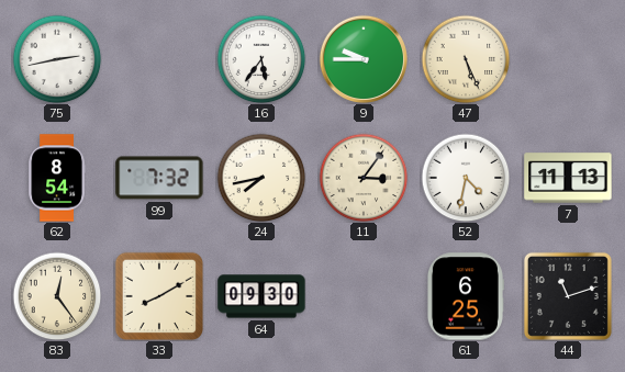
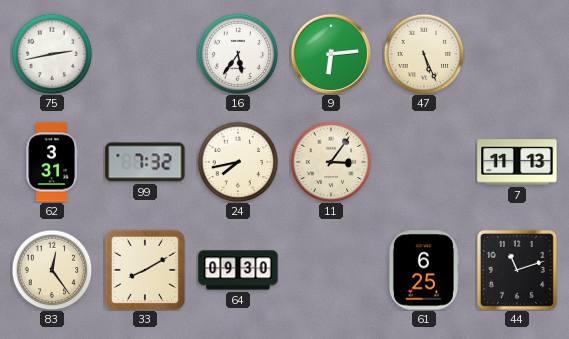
9: 9:45 -> 6:14 (330, 53)
62: 8:54 -> 3:31 (52, 162)
52: 4:32 -> none (466, 178)
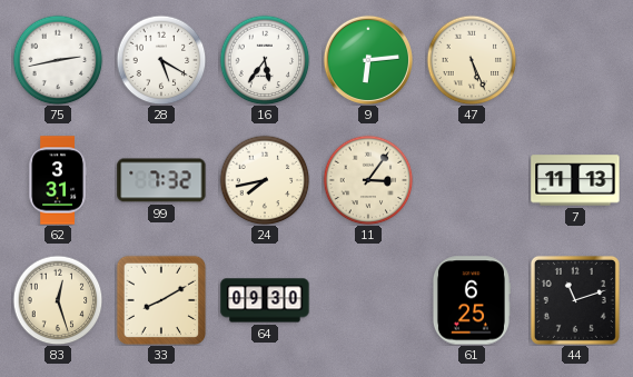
28: none -> 5:20 (161, 60)
83: 12:24 -> 12:27 (58, 300)
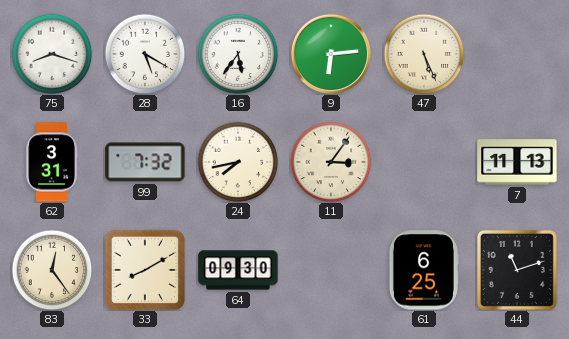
75: 2:43 -> 8:18 (52, 54)
83: 12:27 -> 12:24 (52, 270)
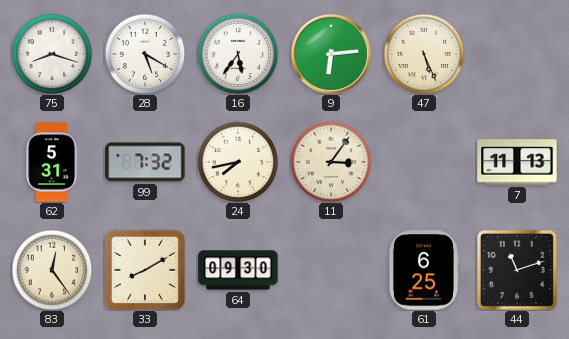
62: 3:31 -> 5:31 (52, 162)
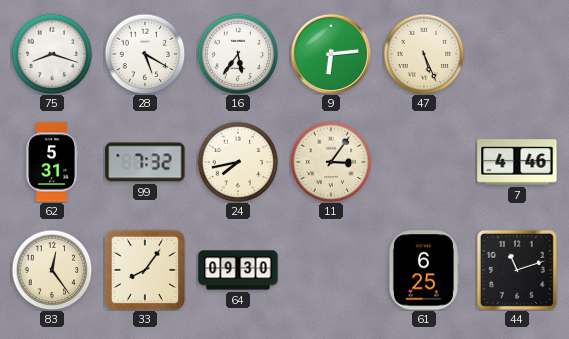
7: 11:13 -> 4:46 (517, 162)
33: 8:10 -> 8:06 (144, 269)
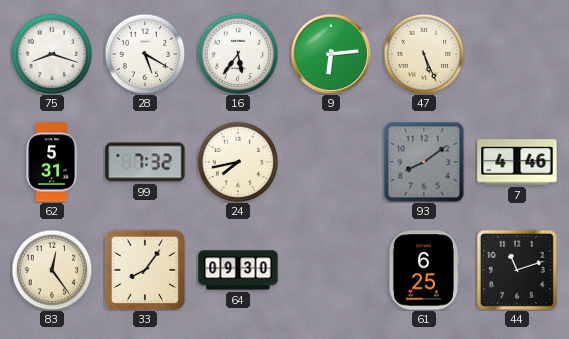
11: 3:06 -> none (331, 162)
93: none -> 8:09 (424, 162)
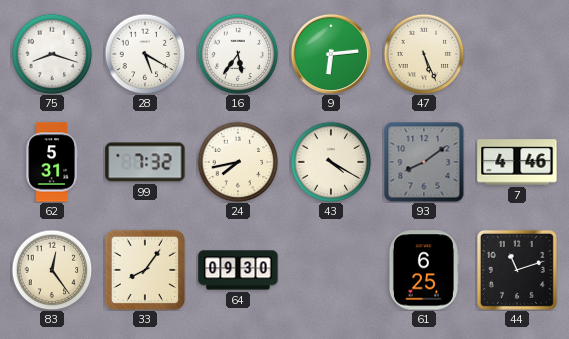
43: none -> 4:20 (331, 162)
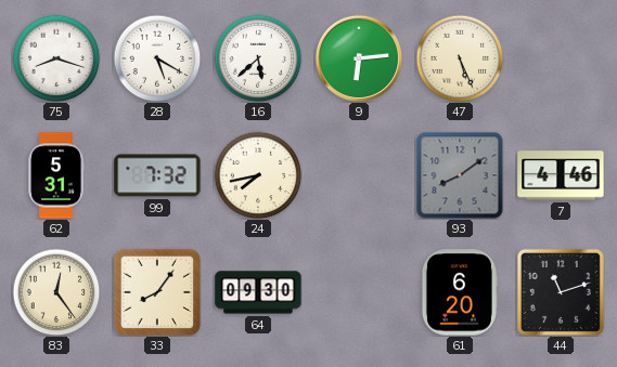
16: 5:36 -> 5:38 (258, 58)
43: 4:20 -> none (331, 162)
61: 6:25 -> 6:20 (459, 292)
